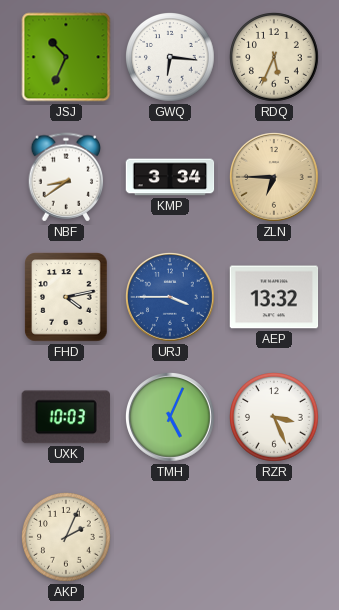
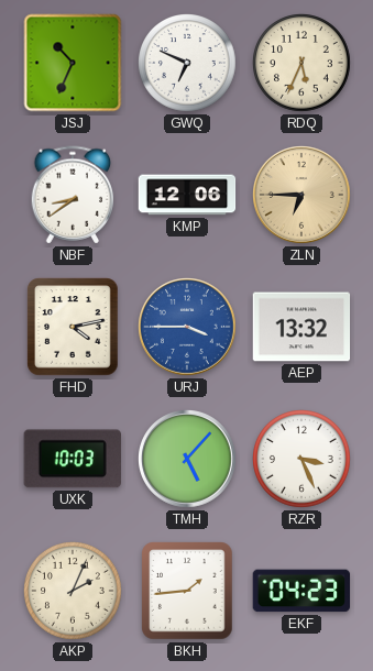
GWQ: 6:16 -> 6:49 (188, 64)
KMP: 3:34 -> 12:06 (187, 195)
TMH: 5:04 -> 5:07 (188, 460)
BKH: none -> 1:44 (187, 591)
EKF: none -> 04:23 (301, 591)
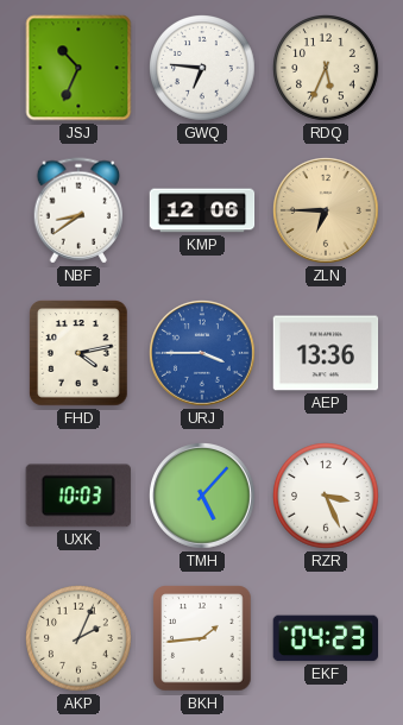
GWQ: 6:49 -> 6:46 (203, 69)
AEP: 13:32 -> 13:36 (326, 353)
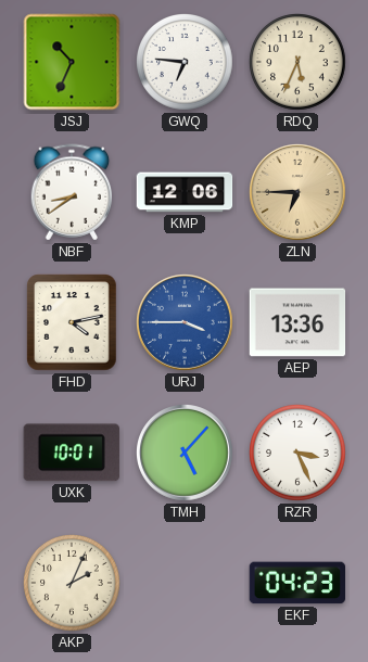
UXK: 10:03 -> 10:01 (72, 453)
BKH: 1:44 -> none (202, 638)
